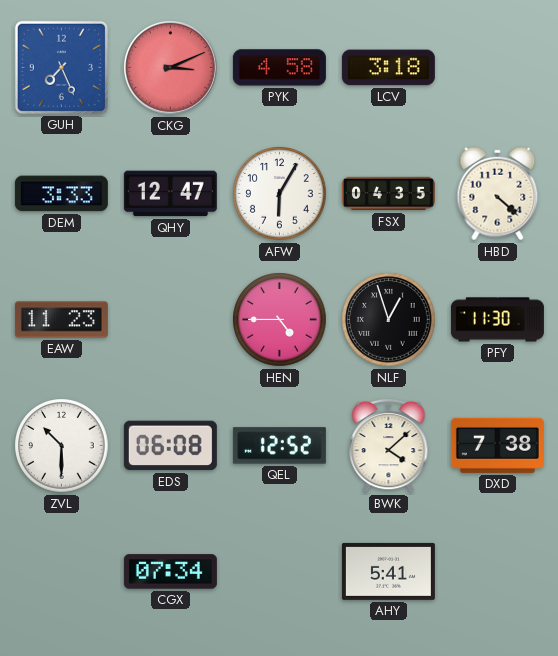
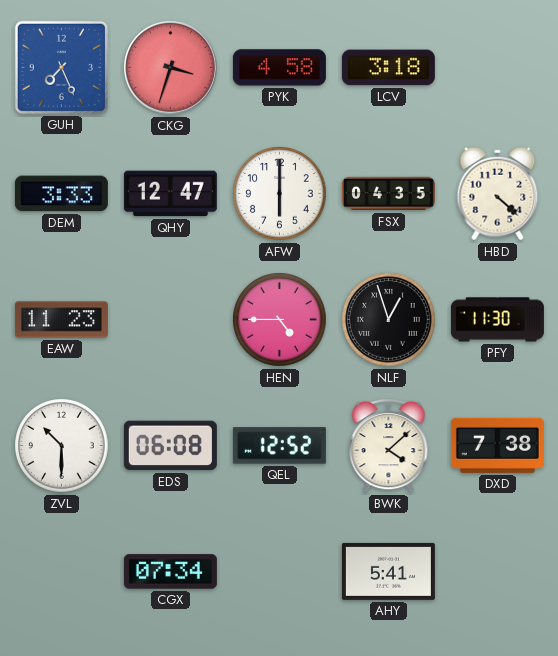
CKG: 3:11 -> 3:33 (171, 68)
AFW: 6:05 -> 6:00 (280, 194)
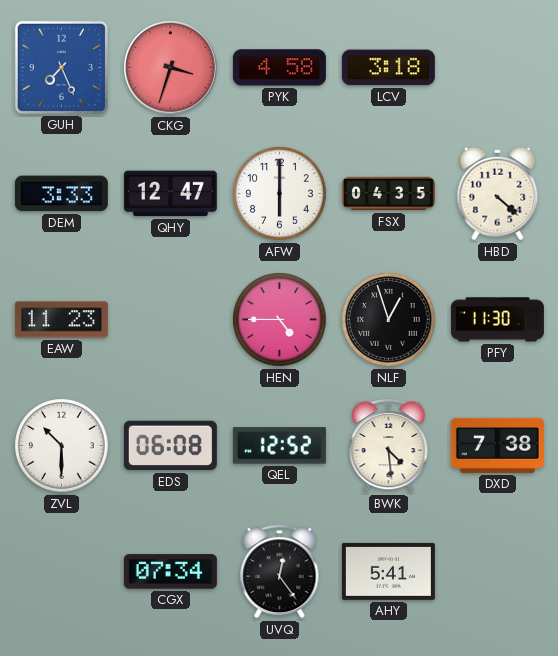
BWK: 4:08 -> 4:29 (389, 445)
UVQ: none -> 12:24 (280, 571)
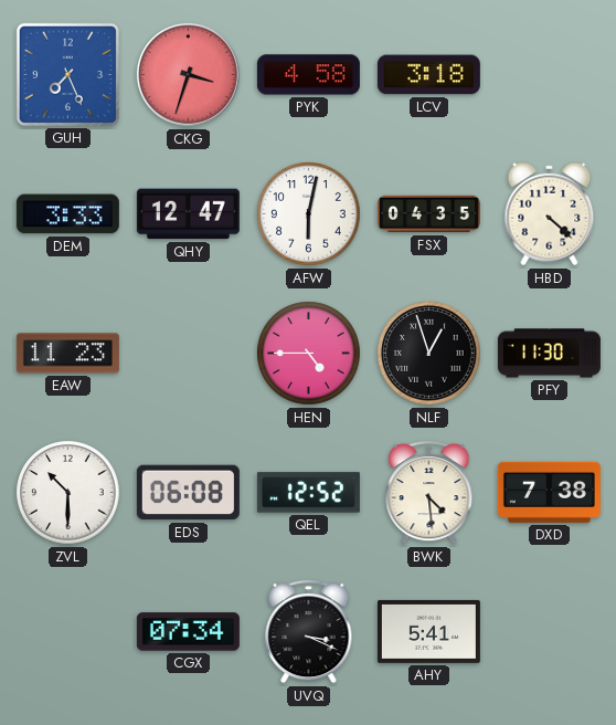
AFW: 6:00 -> 6:02 (309, 214)
UVQ: 12:24 -> 3:19 (309, 631)
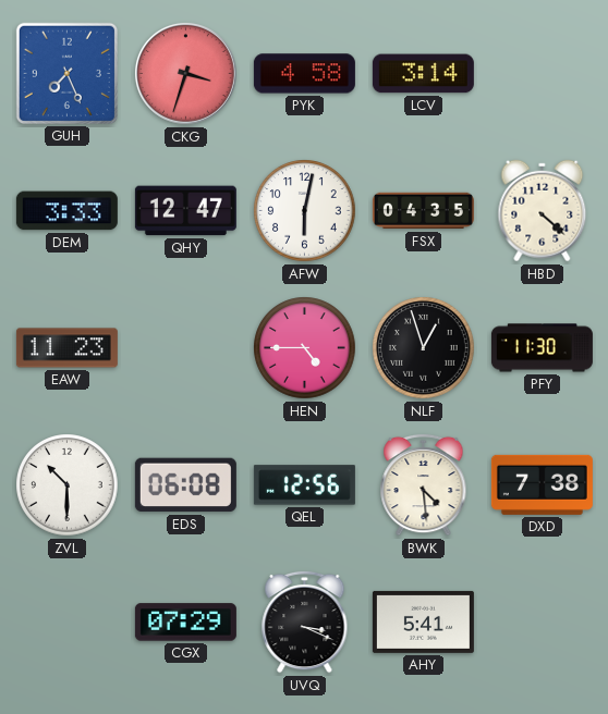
LCV: 3:18 -> 3:14 (423, 74)
QEL: 12:52 -> 12:56 (304, 485)
CGX: 07:34 -> 07:29 (185, 623)
